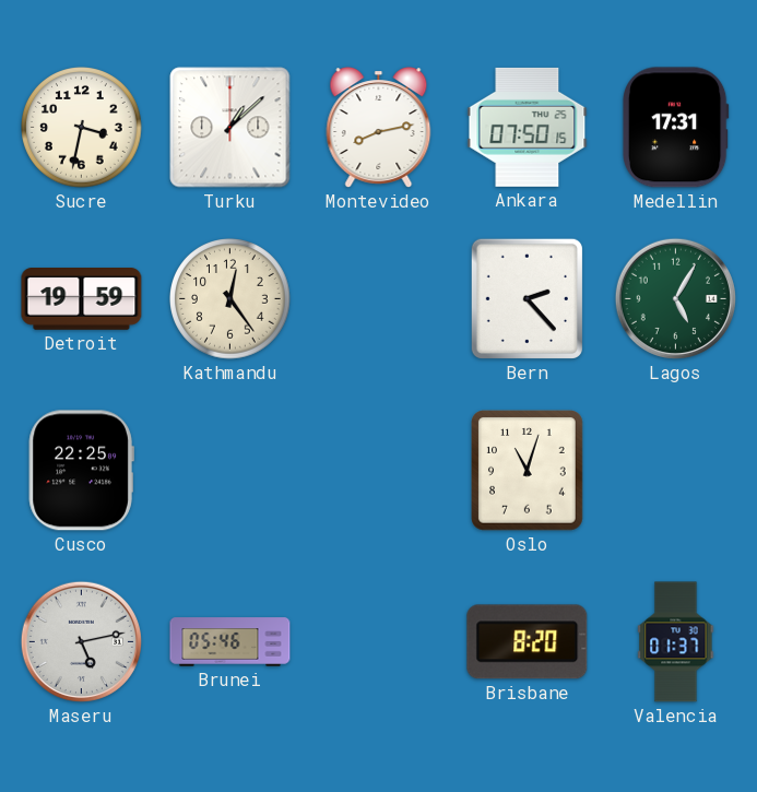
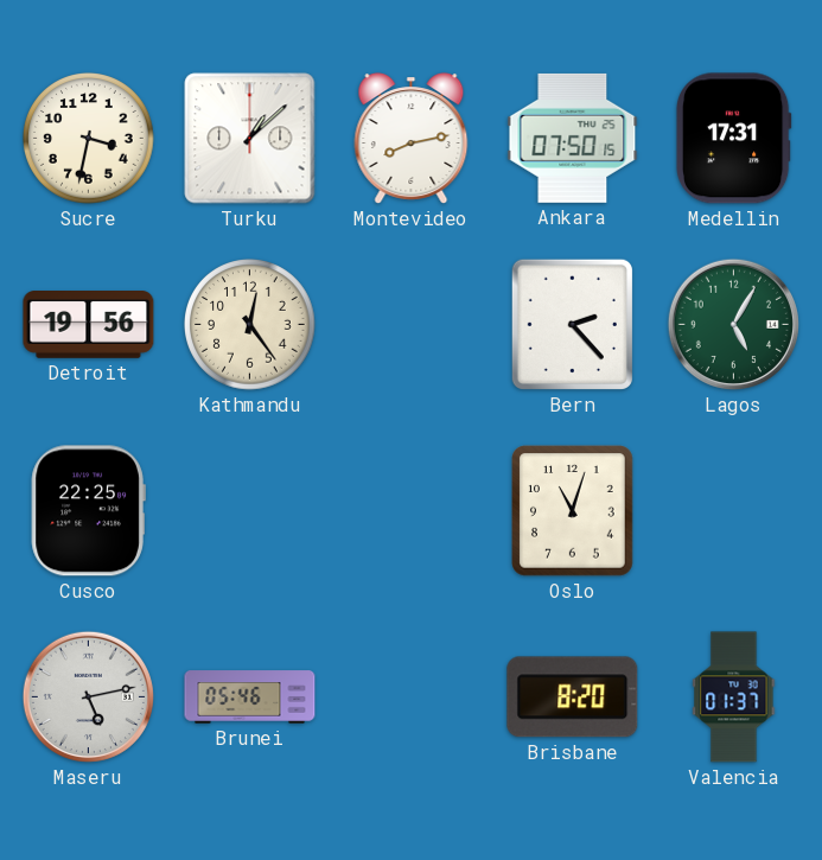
Detroit: 19:59 -> 19:56 (89, 325)
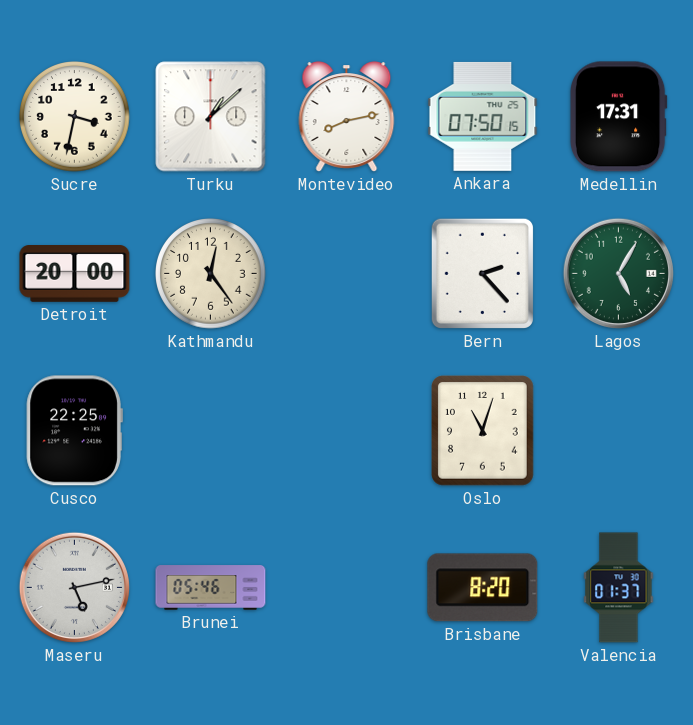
Detroit: 19:56 -> 20:00 (75, 274)
